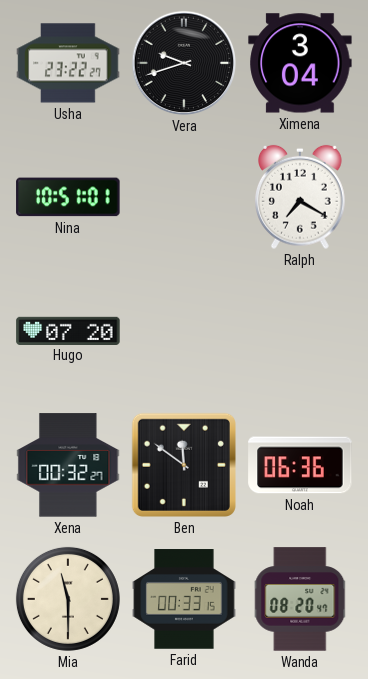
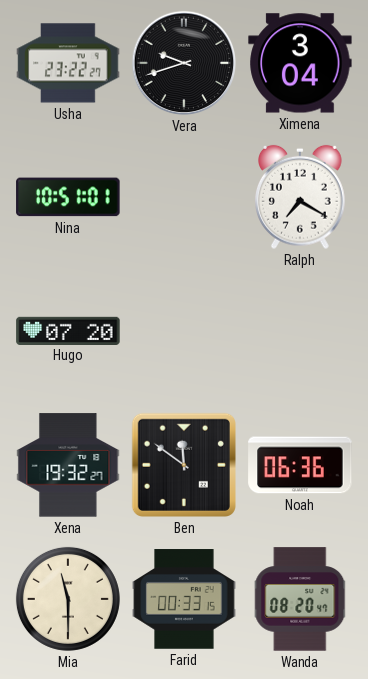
Xena: 00:32 -> 19:32 (68, 465)
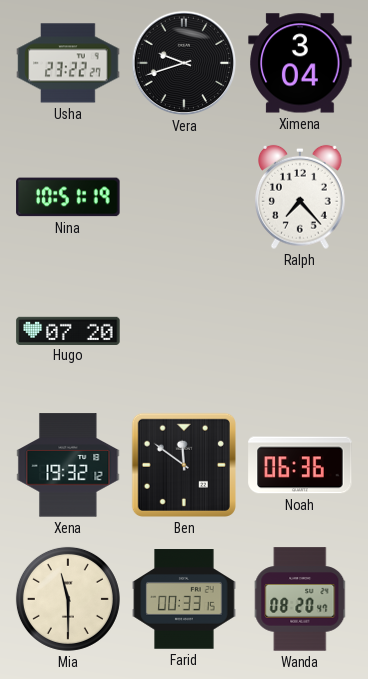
Nina: 10:51:01 -> 10:51:19 (68, 197)
Ralph: 7:20 -> 7:23 (301, 197)
Xena: 19:32:27 -> 19:32:12 (68, 465)
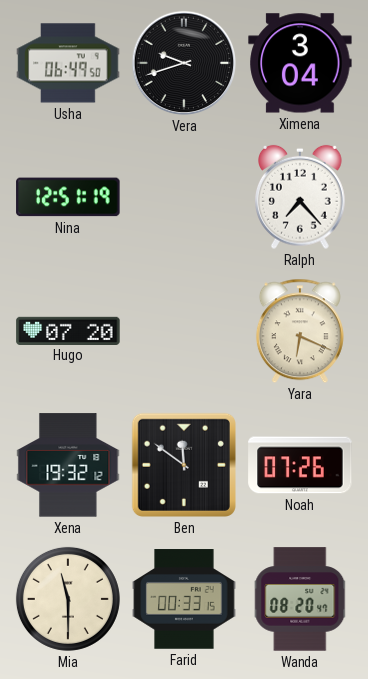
Usha: 23:22 -> 06:49 (68, 63)
Nina: 10:51 -> 12:51 (68, 197)
Yara: none -> 6:19 (300, 331)
Noah: 06:36 -> 07:26 (300, 465)
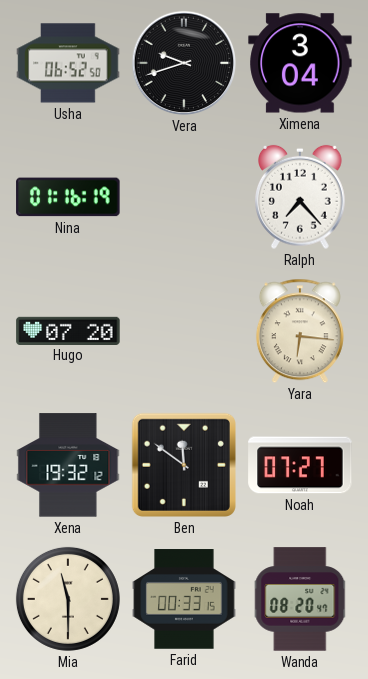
Usha: 06:49 -> 06:52 (68, 63)
Nina: 12:51 -> 01:16 (68, 197)
Yara: 6:19 -> 6:16 (300, 331)
Noah: 07:26 -> 07:27 (300, 465)
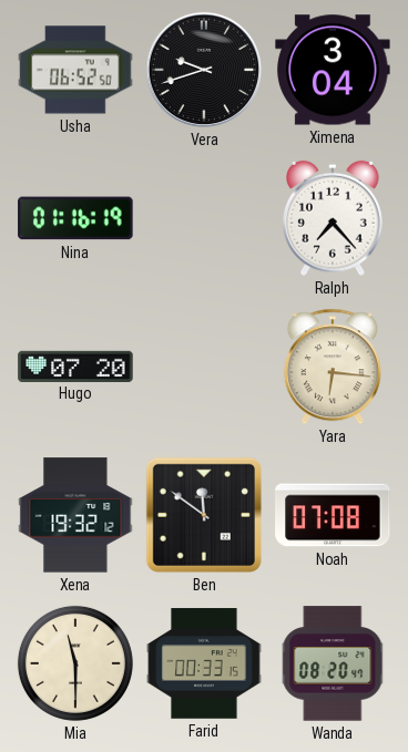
Noah: 07:27 -> 07:08 (333, 515)
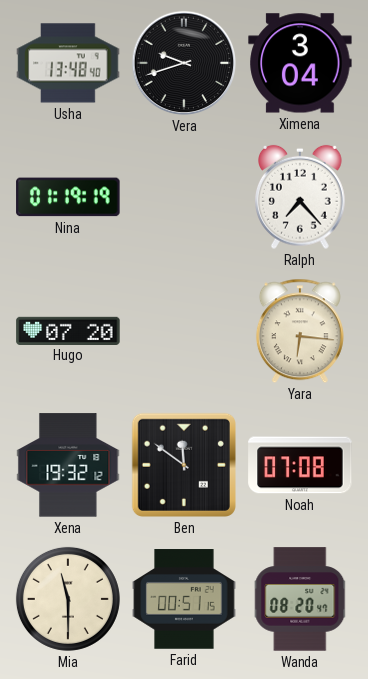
Usha: 06:52 -> 13:48 (68, 63)
Nina: 01:16 -> 01:19 (68, 197)
Farid: 00:33 -> 00:51 (184, 599)
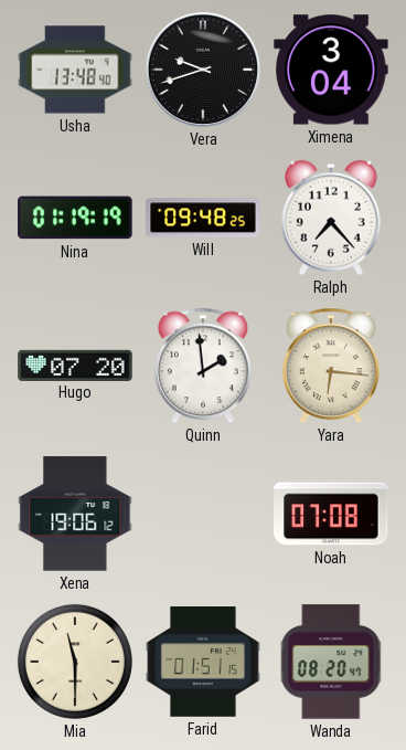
Will: none -> 09:48 (203, 218)
Quinn: none -> 1:59 (203, 366)
Xena: 19:32 -> 19:06 (75, 514)
Ben: 11:51 -> none (184, 465)
Farid: 00:51 -> 01:51 (203, 662)
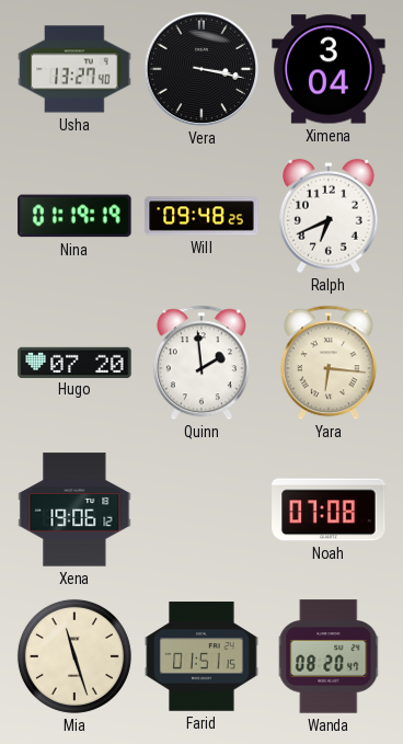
Usha: 13:48 -> 13:27 (74, 69)
Vera: 9:42 -> 3:17 (201, 69)
Ralph: 7:23 -> 6:41 (330, 216)
Mia: 11:30 -> 11:27 (74, 656)
